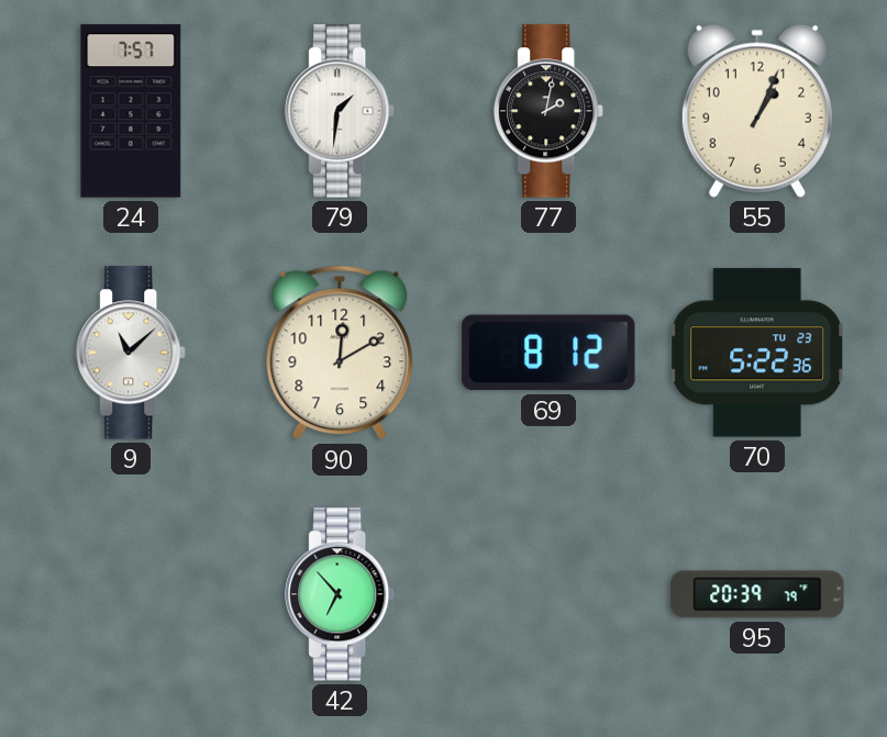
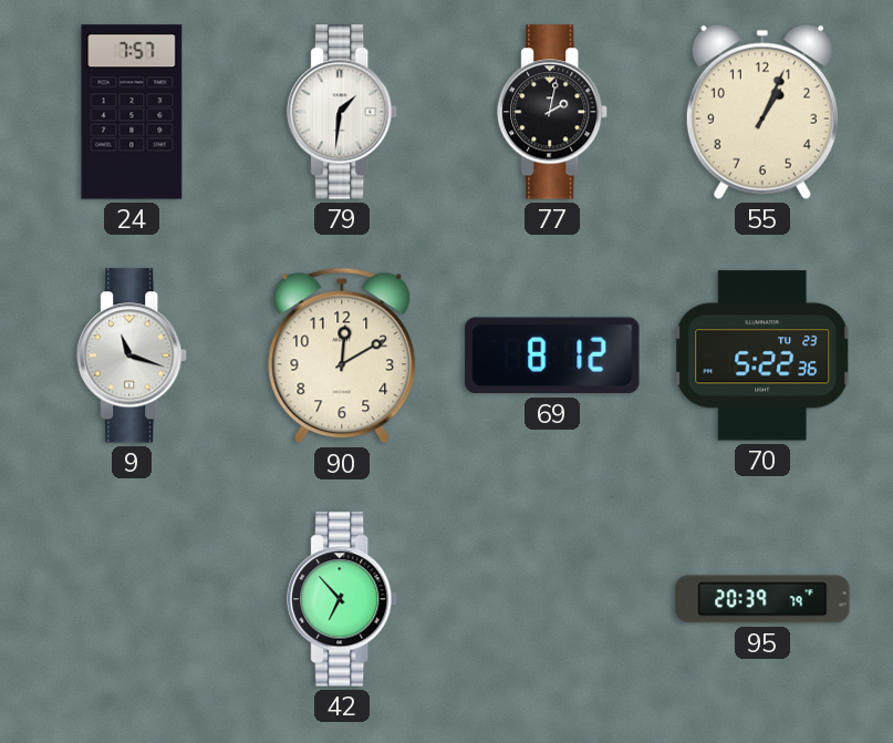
9: 11:08 -> 11:18 (133, 355)
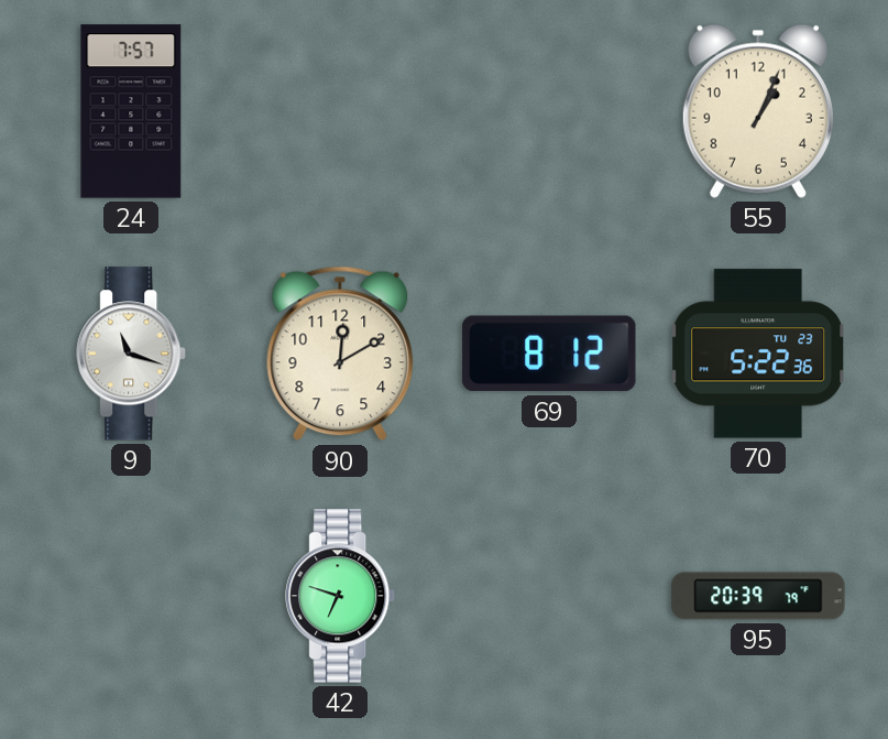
79: 1:31 -> none (343, 112)
77: 2:02 -> none (553, 112)
42: 6:53 -> 6:48 (341, 596)
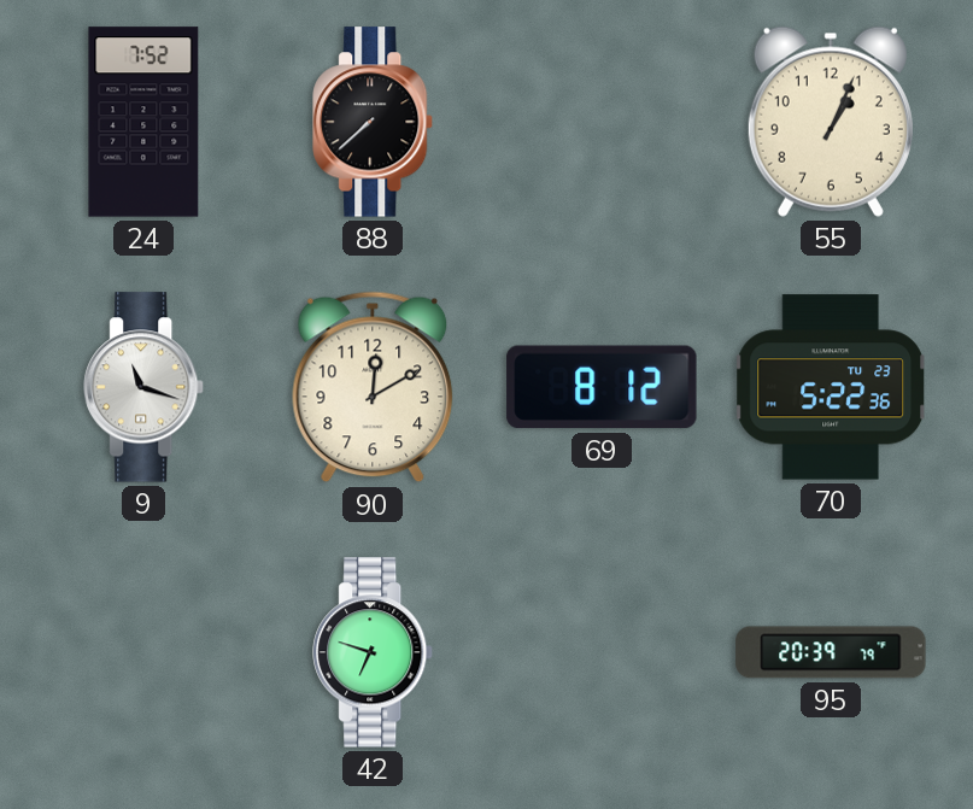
24: 7:57 -> 7:52 (143, 122)
88: none -> 7:38 (374, 122)
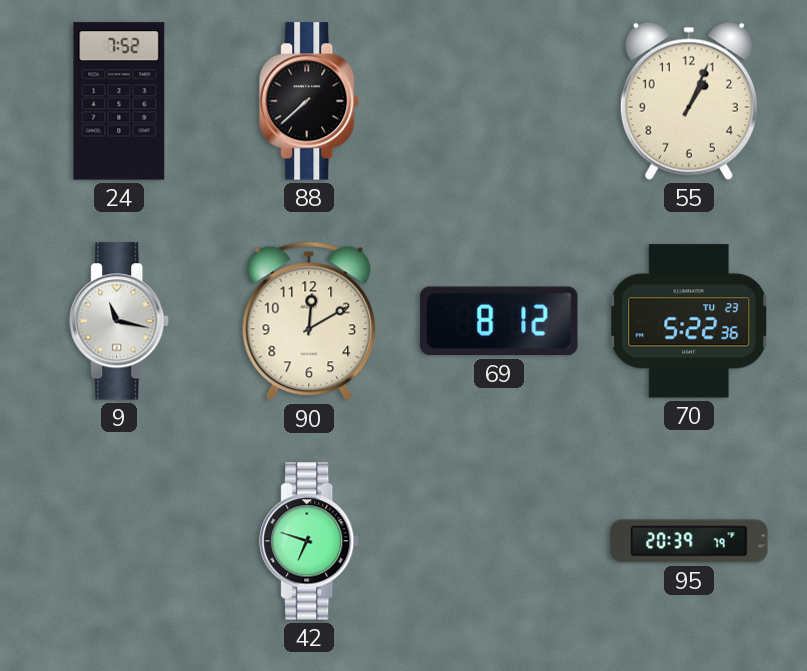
9: 11:18 -> 11:17 (120, 321)
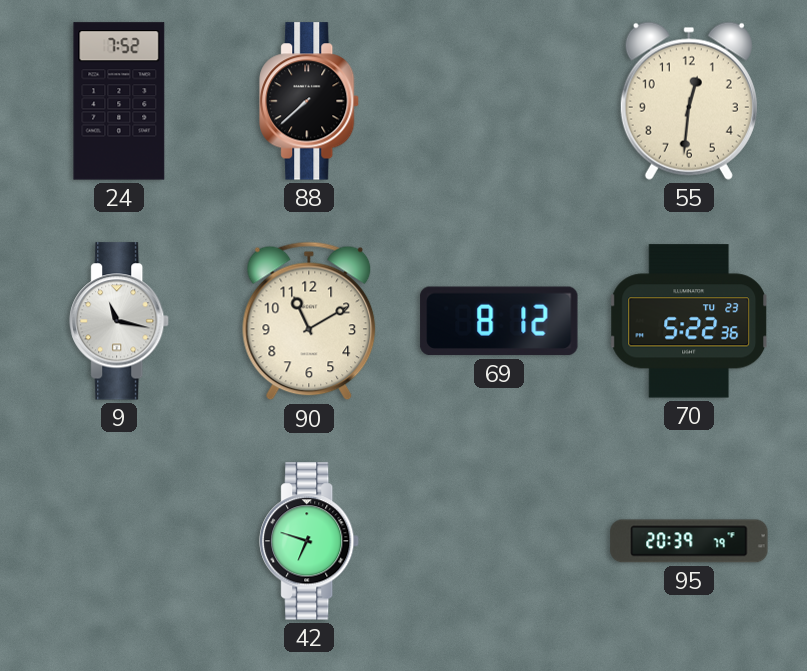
55: 1:04 -> 12:31 (689, 101)
90: 12:10 -> 11:10 (309, 321)
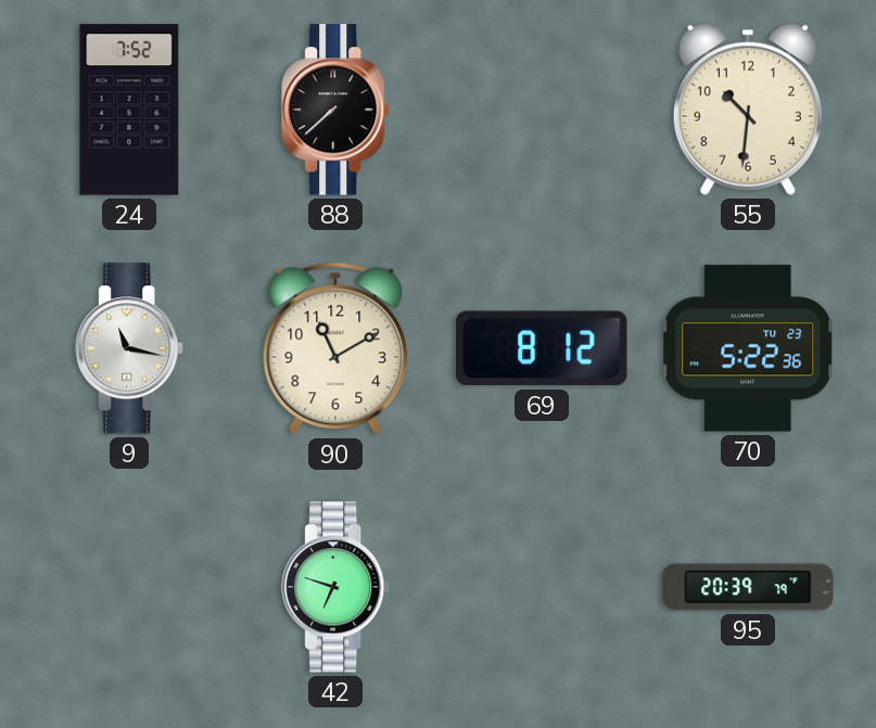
55: 12:31 -> 10:31 (748, 110)
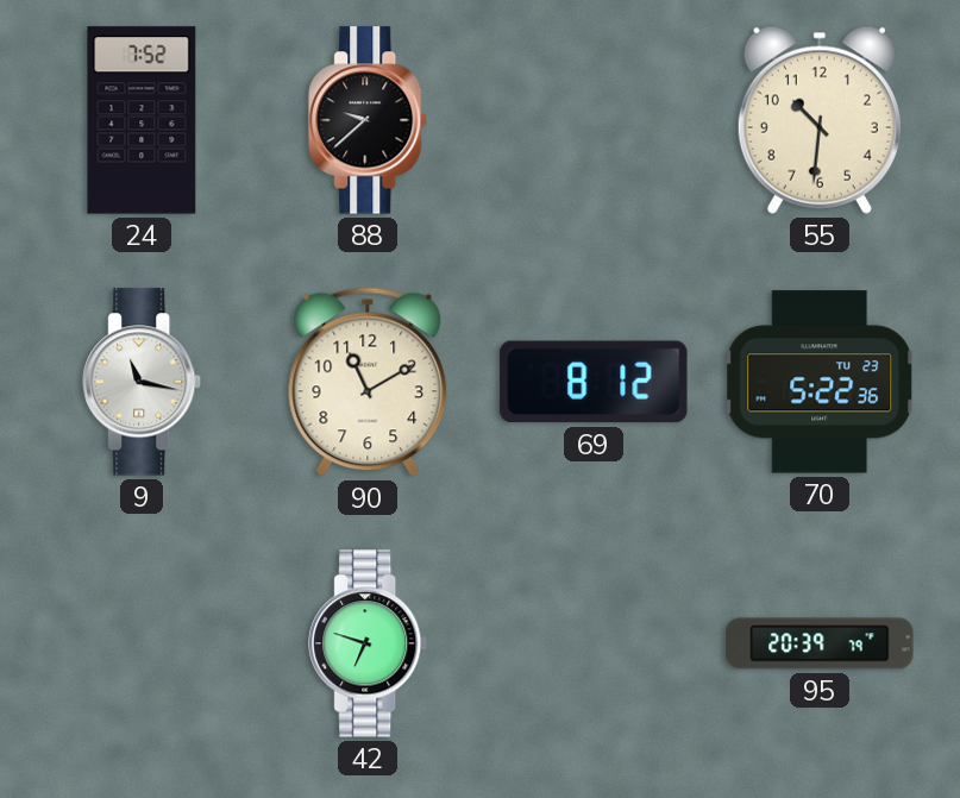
88: 7:38 -> 9:38 (369, 120)
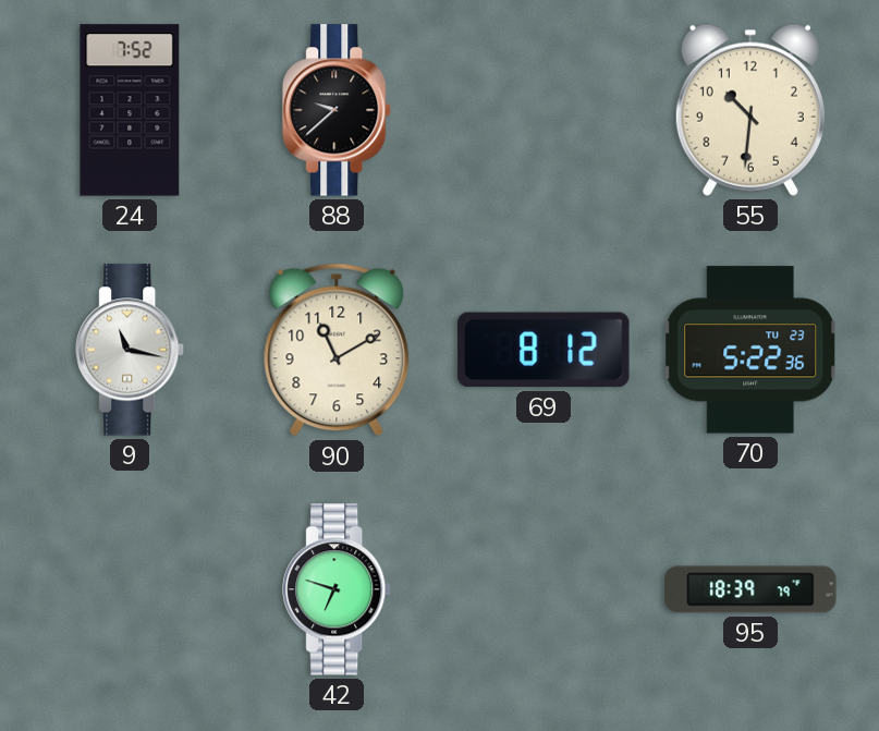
95: 20:39 -> 18:39 (750, 589)
